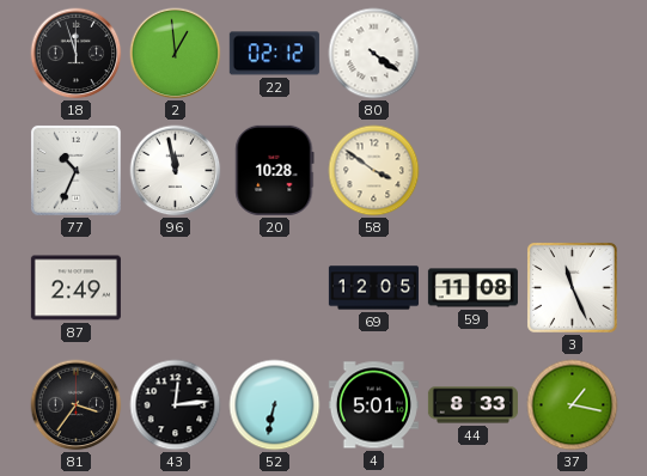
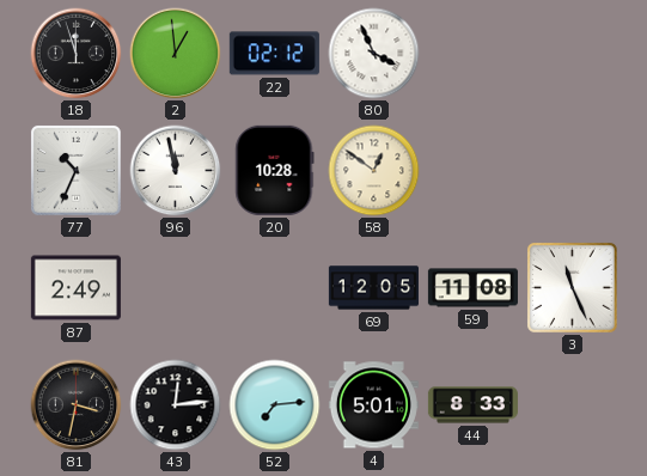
80: 4:21 -> 3:56 (374, 54)
58: 3:51 -> 12:51 (374, 171)
81: 3:36 -> 3:32 (77, 405)
52: 6:32 -> 7:14 (275, 405)
37: 1:17 -> none (573, 405)
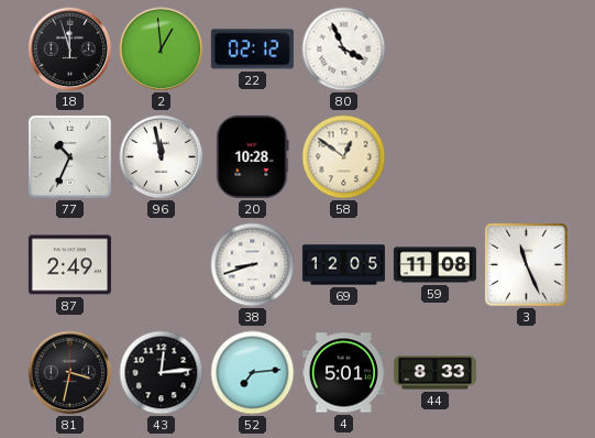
38: none -> 8:42 (253, 265)
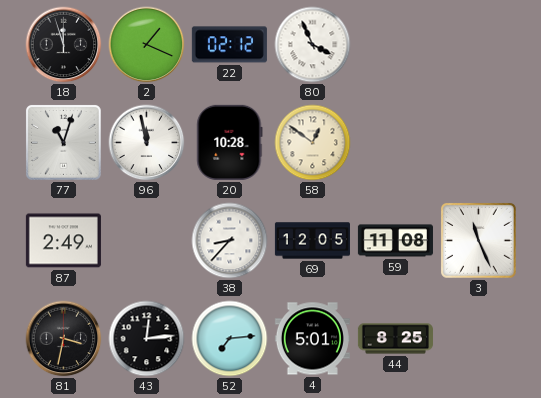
2: 12:59 -> 1:19 (147, 45)
77: 10:34 -> 11:03 (63, 142)
38: 8:42 -> 8:37 (230, 241)
44: 8:33 -> 8:25 (395, 339)
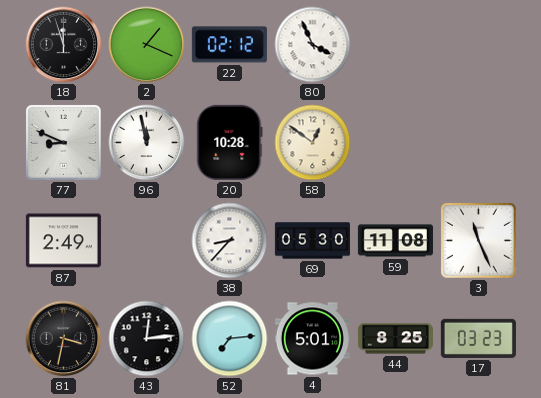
77: 11:03 -> 8:49 (63, 142)
69: 12:05 -> 05:30 (312, 241)
17: none -> 03:23 (478, 338)
